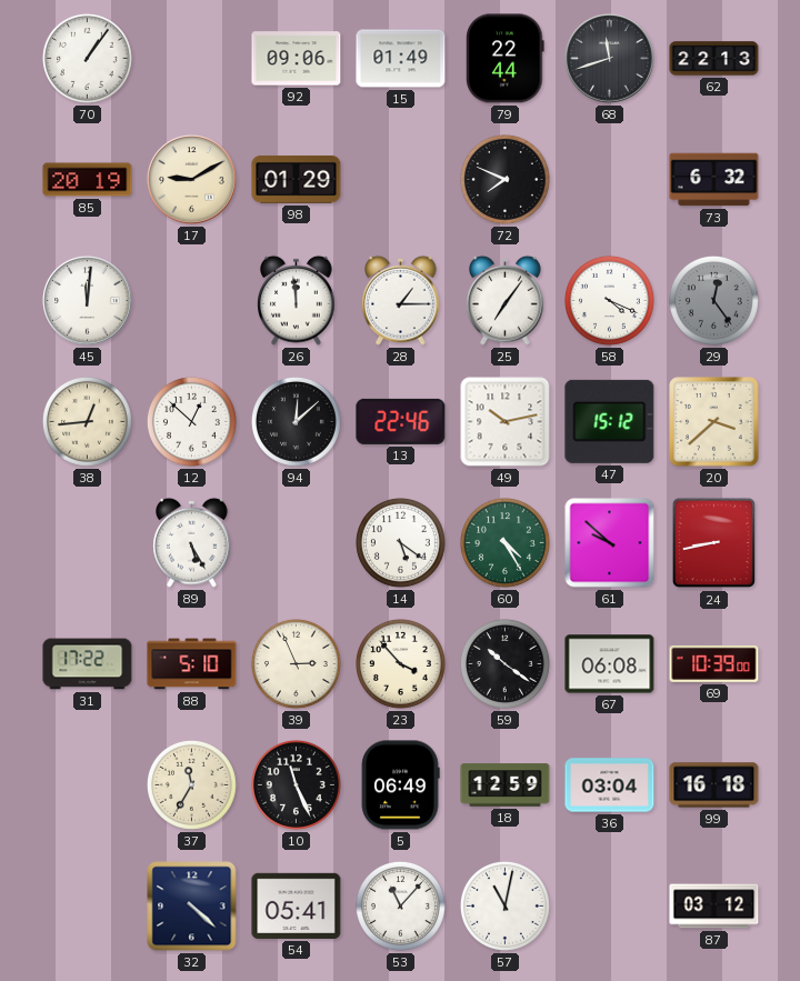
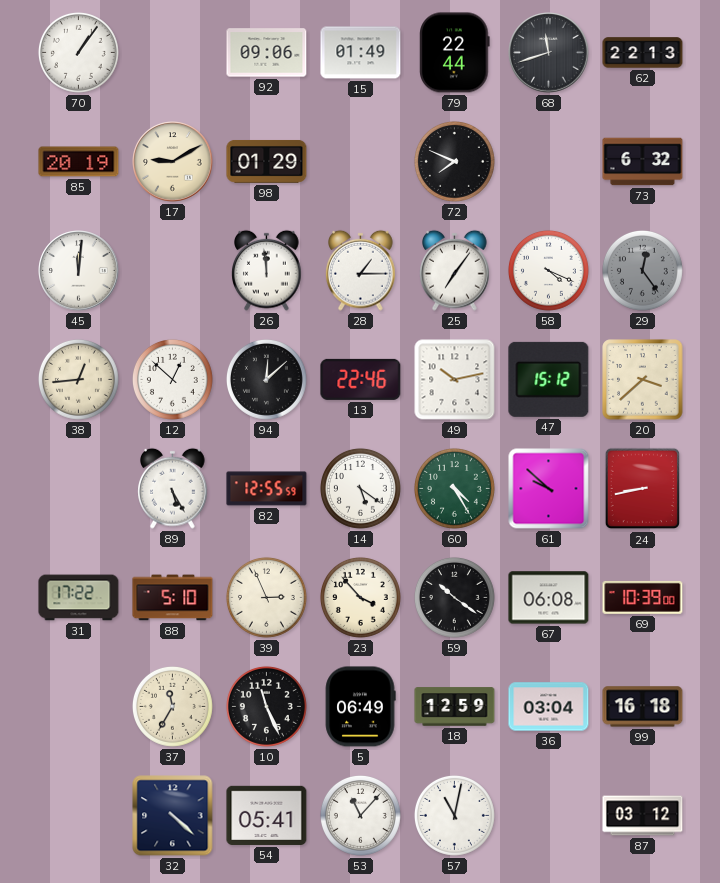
82: none -> 12:55 (267, 489)
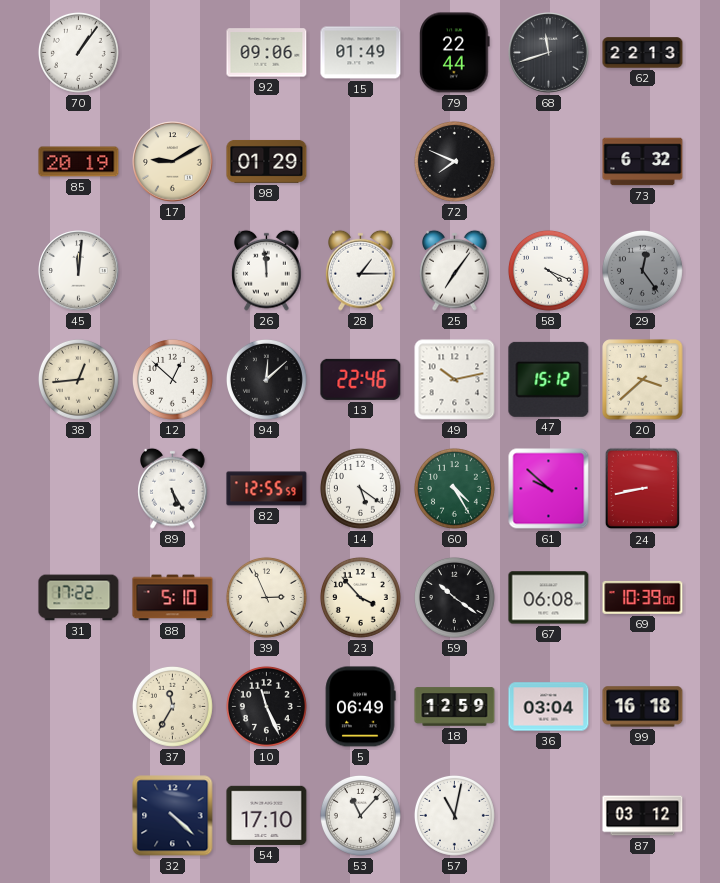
54: 05:41 -> 17:10 (267, 815)
